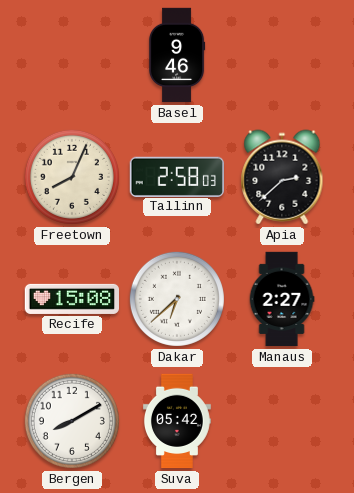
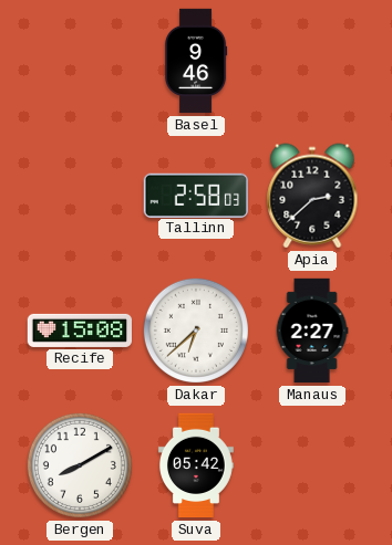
Freetown: 8:04 -> none (72, 177)
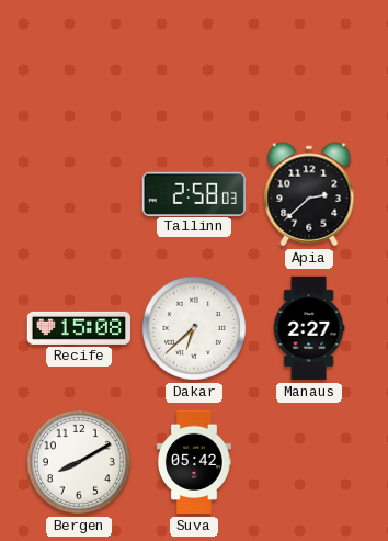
Basel: 9:46 -> none (196, 61)
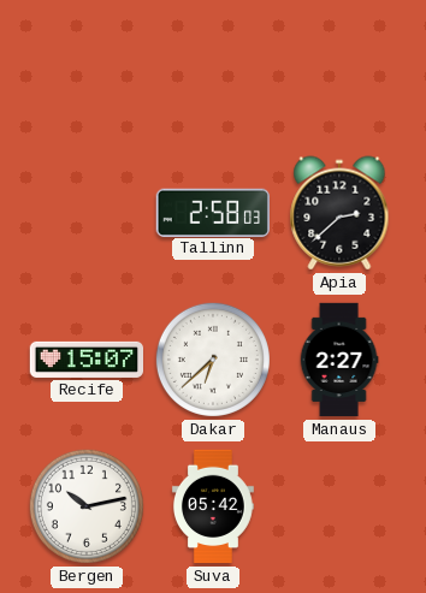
Recife: 15:08 -> 15:07 (87, 360)
Bergen: 8:10 -> 10:13 (87, 506)
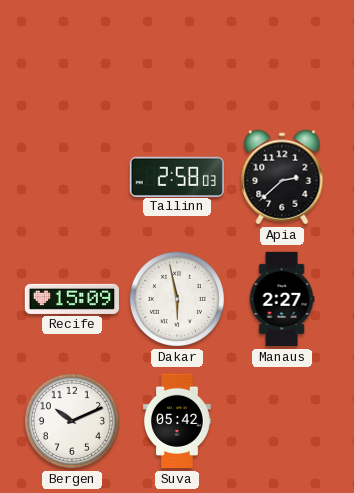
Recife: 15:07 -> 15:09 (72, 299)
Dakar: 6:38 -> 5:58 (177, 299)
Bergen: 10:13 -> 10:11 (72, 421)
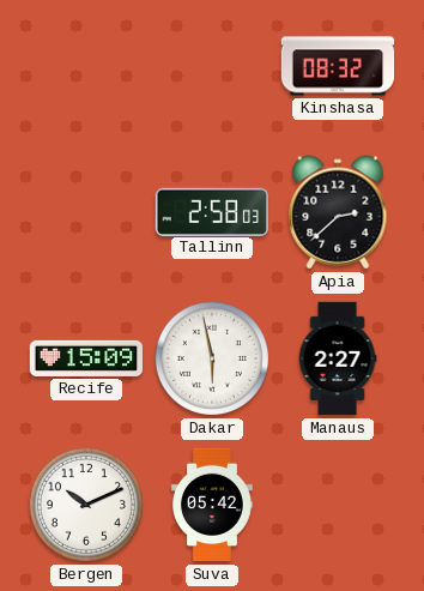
Kinshasa: none -> 08:32 (338, 66)
